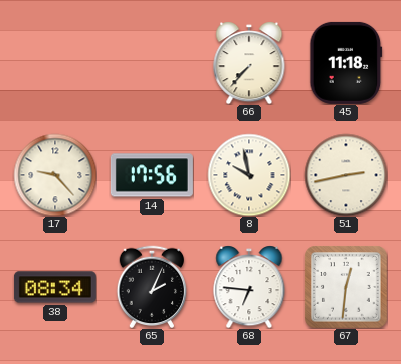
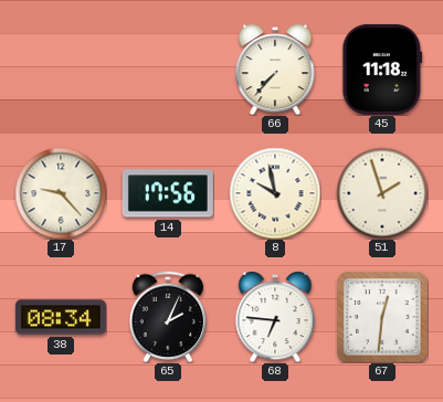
51: 2:43 -> 1:57 (382, 193)
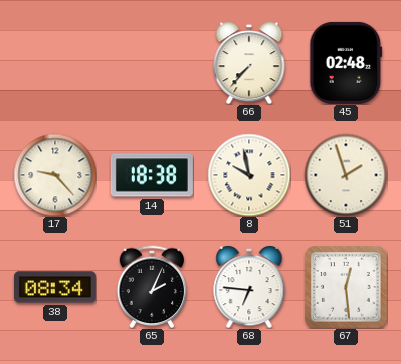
45: 11:18 -> 02:48 (346, 63)
14: 17:56 -> 18:38 (152, 175)
67: 12:31 -> 12:29 (346, 287)
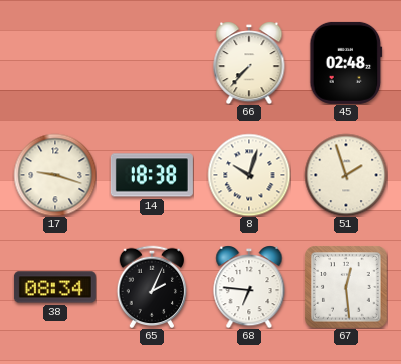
17: 9:23 -> 9:18 (55, 175)
8: 9:58 -> 10:03 (249, 175)
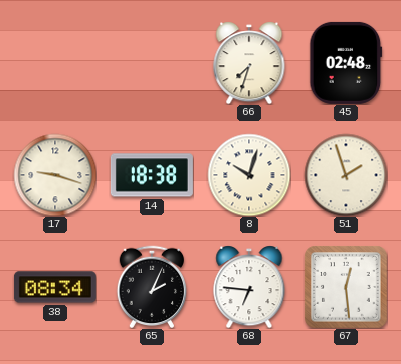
66: 7:37 -> 7:33 (249, 63)
